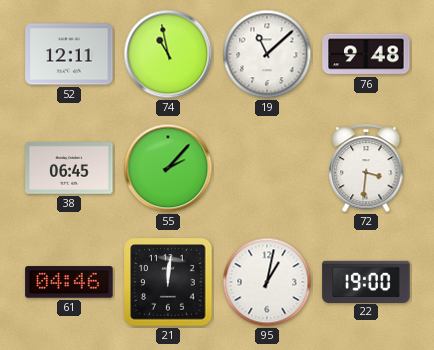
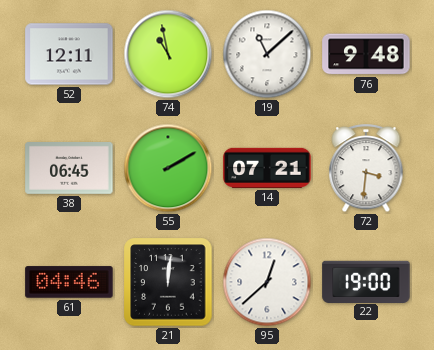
55: 2:07 -> 2:10 (168, 168)
14: none -> 07:21 (267, 168)
95: 1:02 -> 12:38 (267, 282)
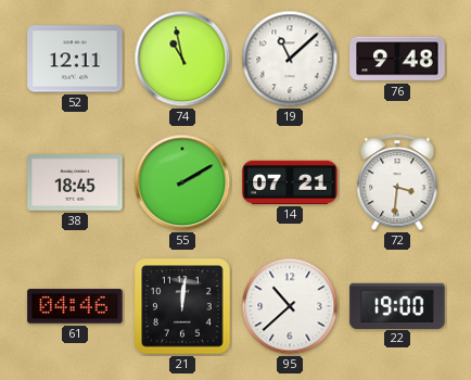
38: 06:45 -> 18:45 (75, 183)
95: 12:38 -> 10:38 (290, 306)
